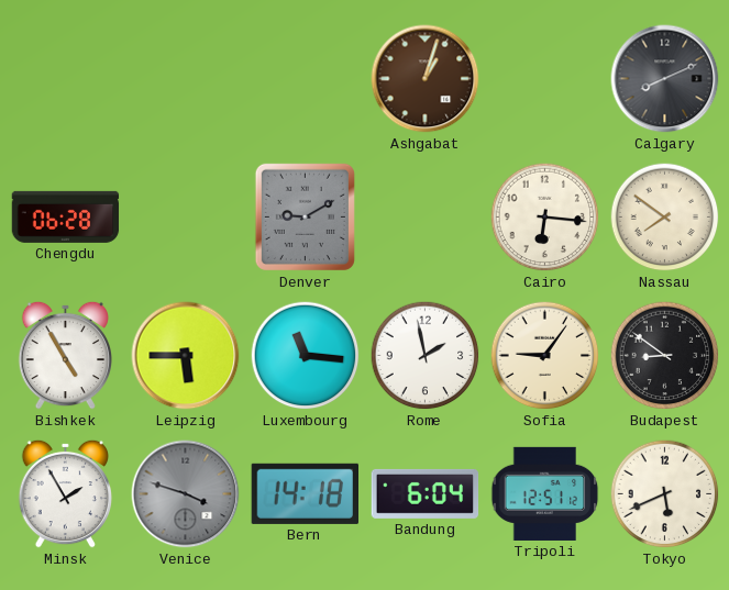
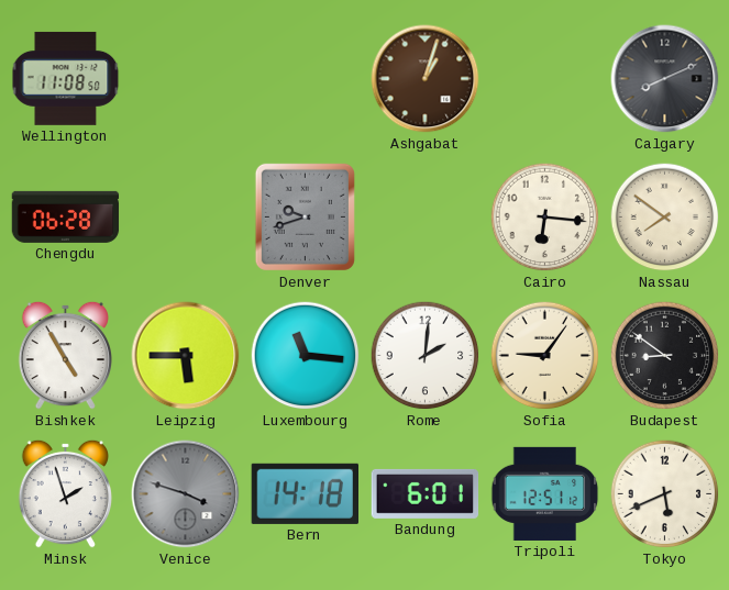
Wellington: none -> 11:08 (66, 78)
Denver: 9:10 -> 9:42 (305, 216)
Rome: 1:58 -> 2:01 (426, 356)
Minsk: 1:55 -> 1:57 (65, 493)
Bandung: 6:04 -> 6:01 (426, 493)
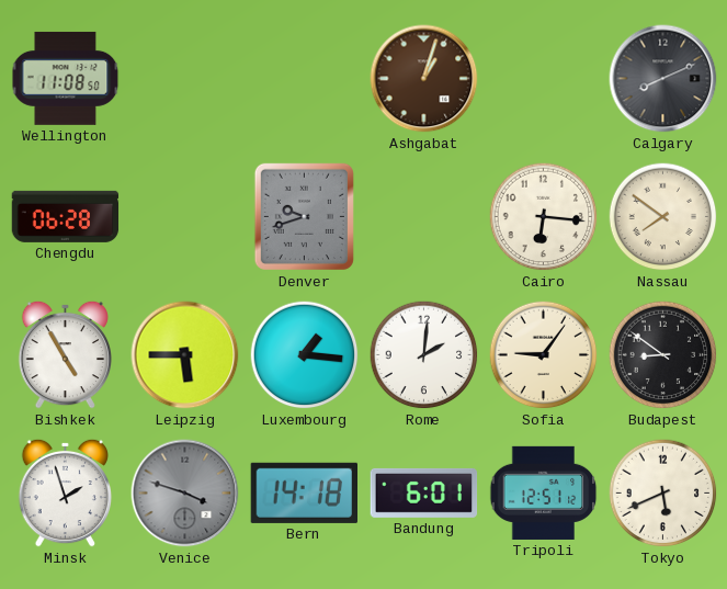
Luxembourg: 11:16 -> 1:16 (305, 355)
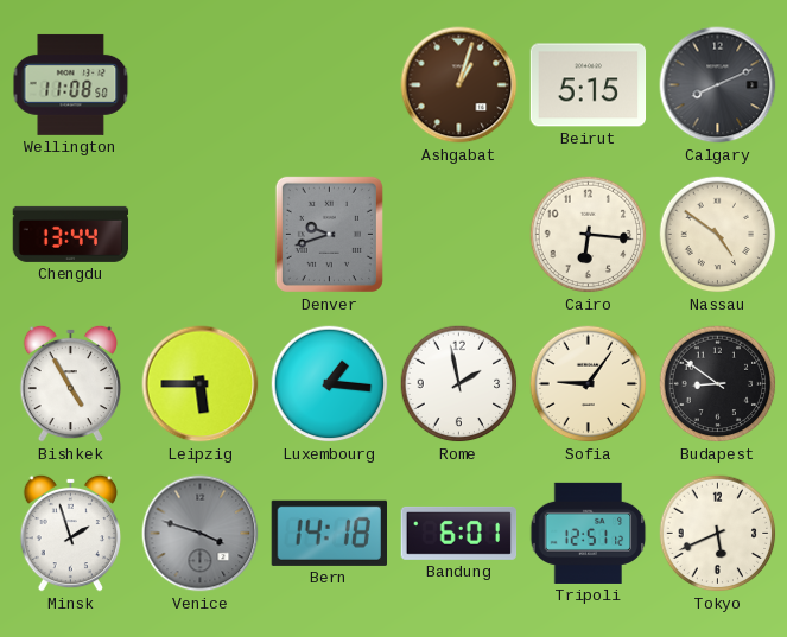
Beirut: none -> 5:15 (589, 85)
Chengdu: 06:28 -> 13:44 (71, 234)
Nassau: 7:51 -> 4:51 (718, 235)
Rome: 2:01 -> 1:58 (459, 384)
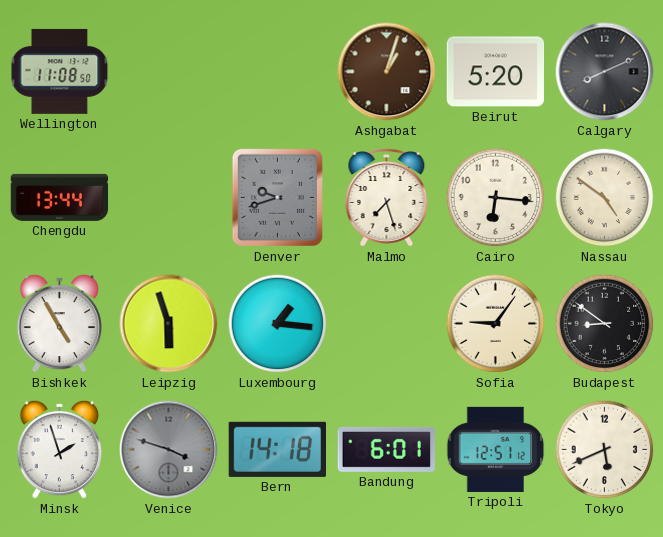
Beirut: 5:15 -> 5:20 (496, 72)
Malmo: none -> 7:27 (387, 198)
Leipzig: 5:45 -> 5:57 (169, 324)
Rome: 1:58 -> none (459, 384)
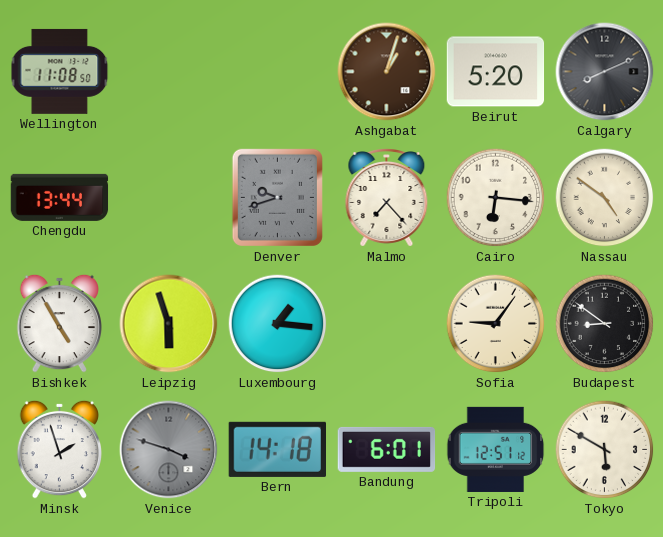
Malmo: 7:27 -> 7:23 (387, 198)
Tokyo: 5:41 -> 5:50 (605, 450)
